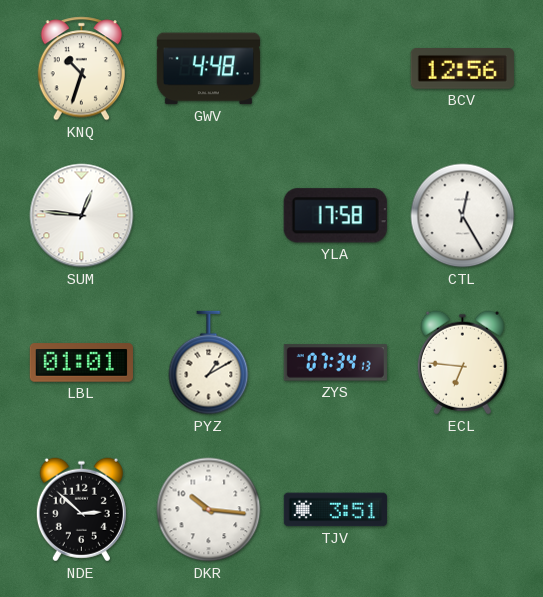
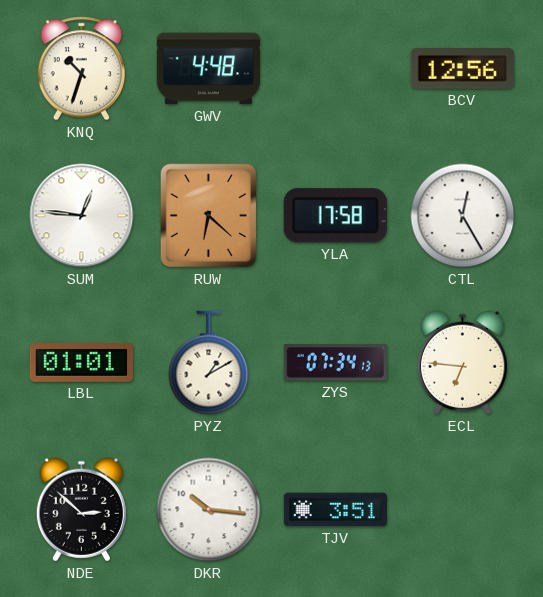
RUW: none -> 6:22 (209, 216)
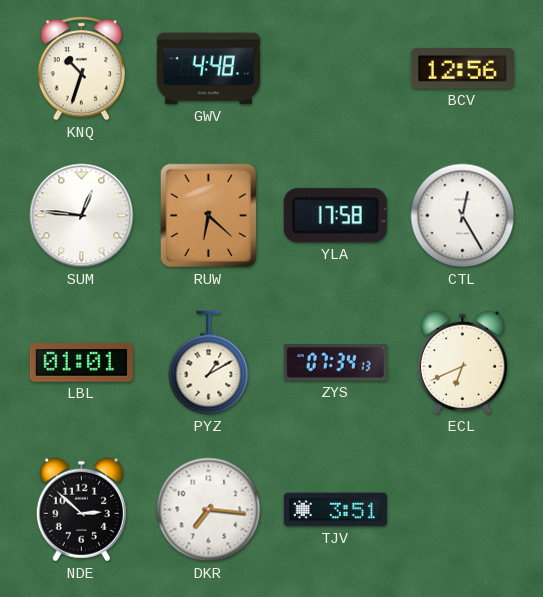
ECL: 6:46 -> 6:41 (462, 363)
DKR: 10:16 -> 7:16 (209, 510)
